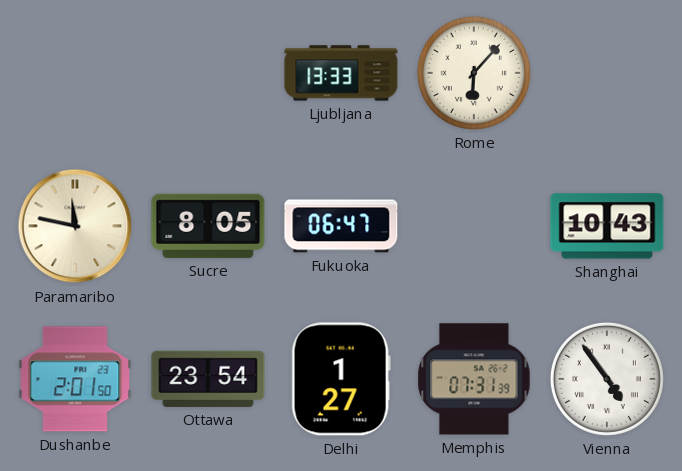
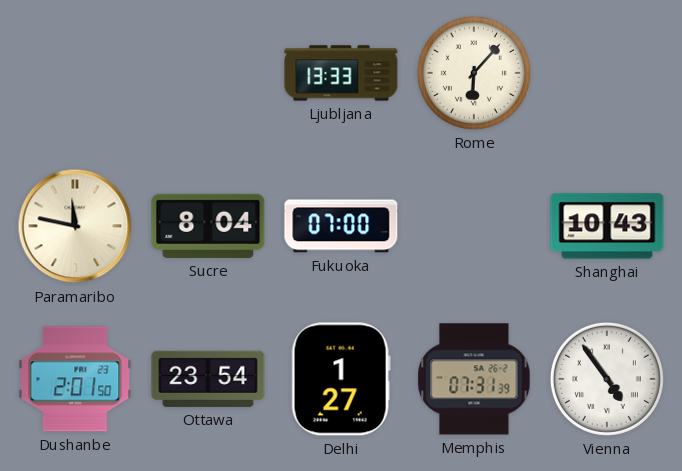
Sucre: 8:05 -> 8:04 (208, 226)
Fukuoka: 06:47 -> 07:00 (341, 226)
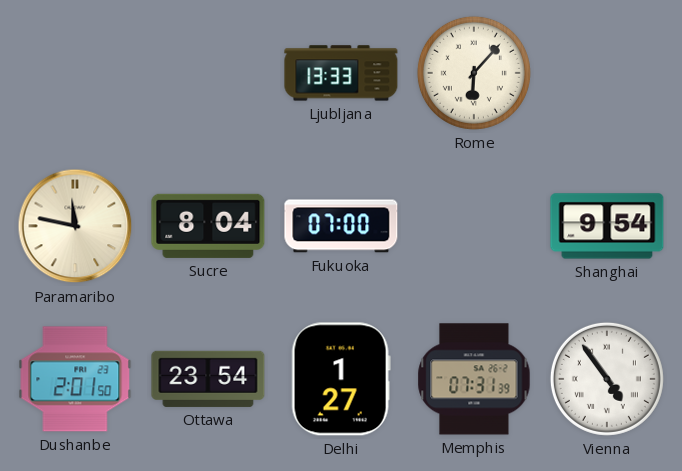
Shanghai: 10:43 -> 9:54 (607, 226)
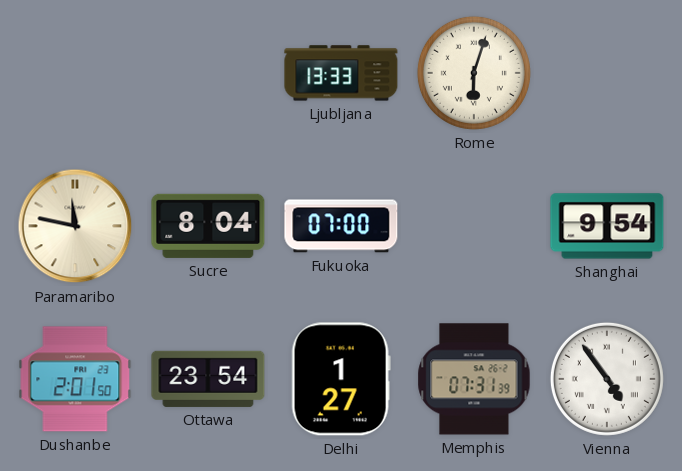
Rome: 6:07 -> 6:03 (474, 73)
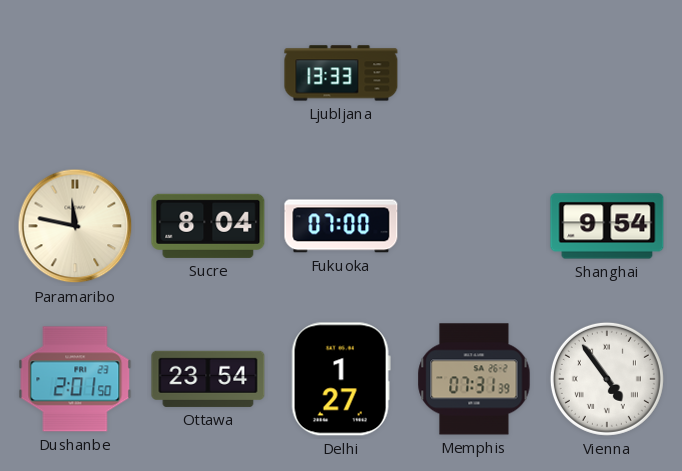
Rome: 6:03 -> none (474, 73)
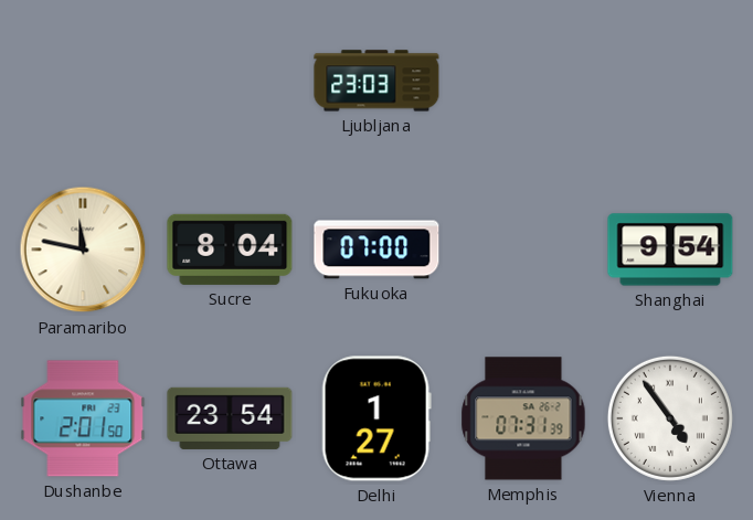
Ljubljana: 13:33 -> 23:03 (376, 81)
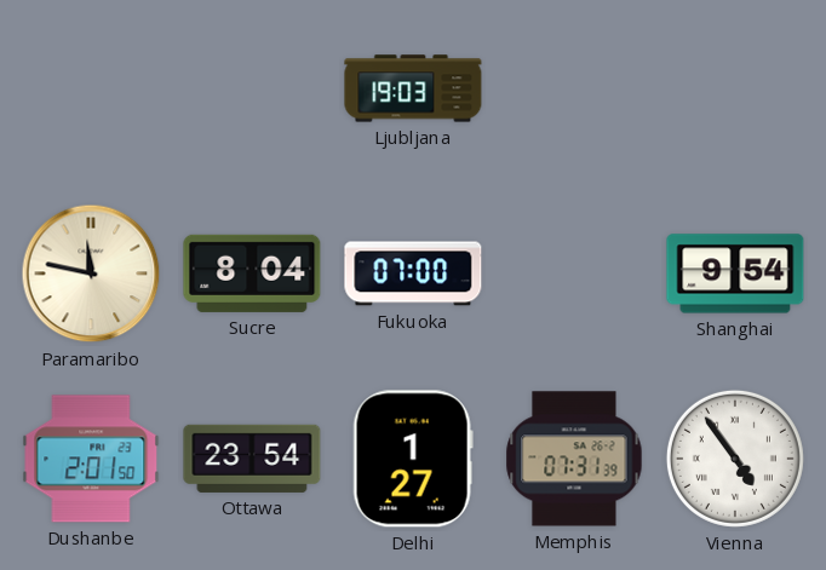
Ljubljana: 23:03 -> 19:03 (413, 88)
